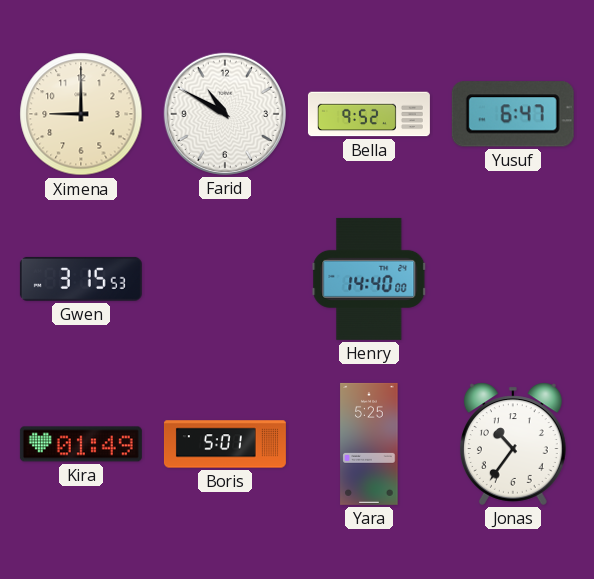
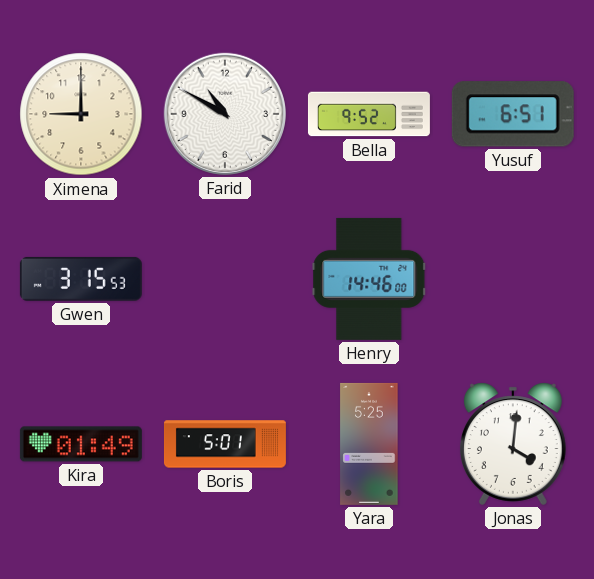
Yusuf: 6:47 -> 6:51 (513, 114)
Henry: 14:40 -> 14:46 (369, 279)
Jonas: 10:36 -> 4:01 (513, 444)
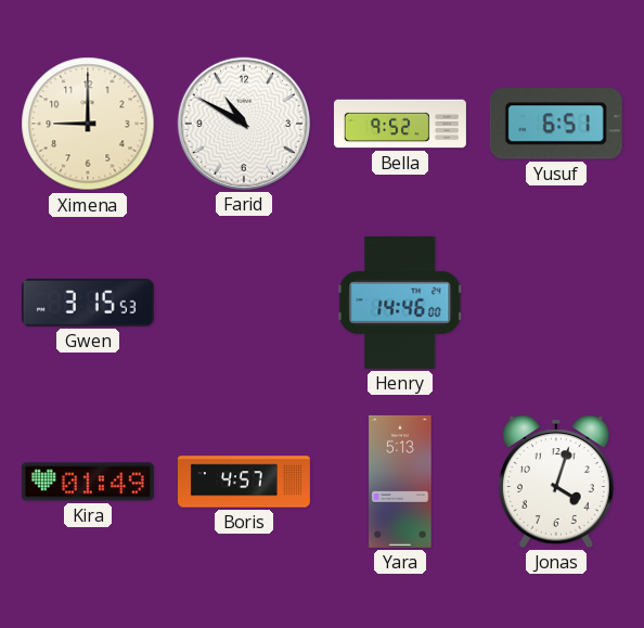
Boris: 5:01 -> 4:57 (244, 482)
Yara: 5:25 -> 5:13 (400, 482)
Jonas: 4:01 -> 4:03 (556, 482)
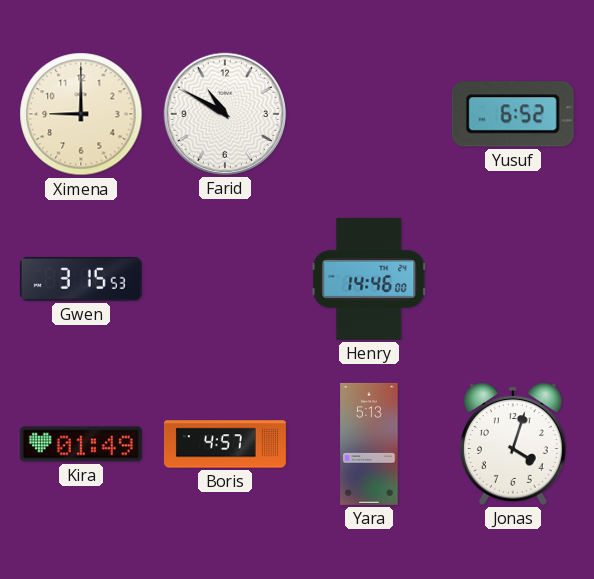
Bella: 9:52 -> none (400, 124)
Yusuf: 6:51 -> 6:52 (513, 114)
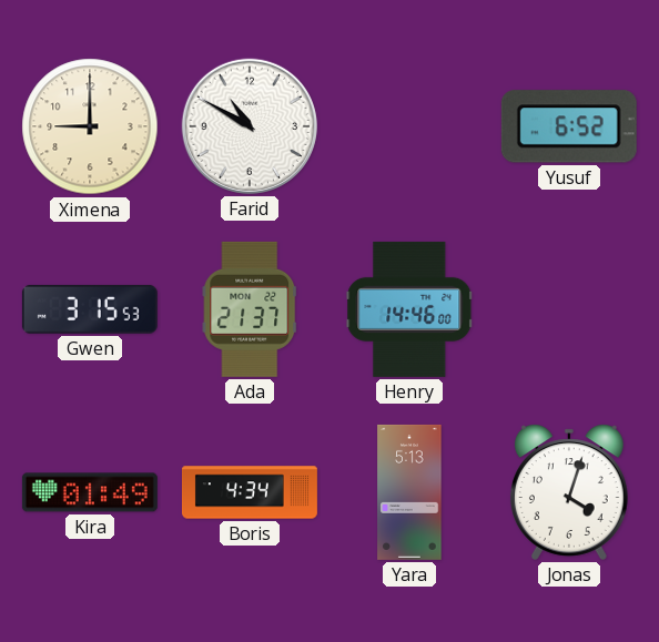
Ada: none -> 21:37 (250, 309)
Boris: 4:57 -> 4:34 (250, 492)
